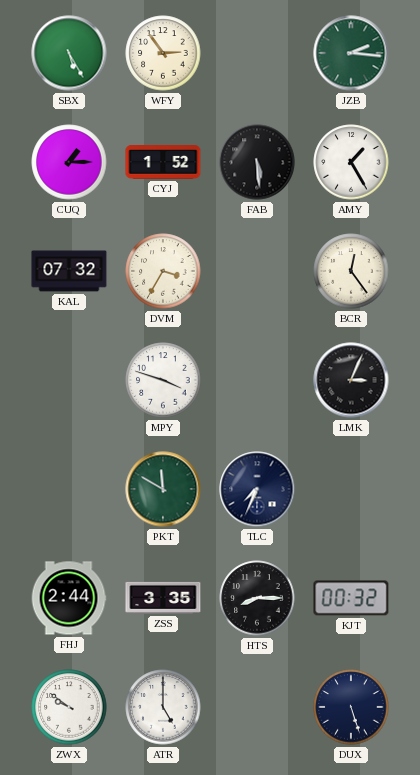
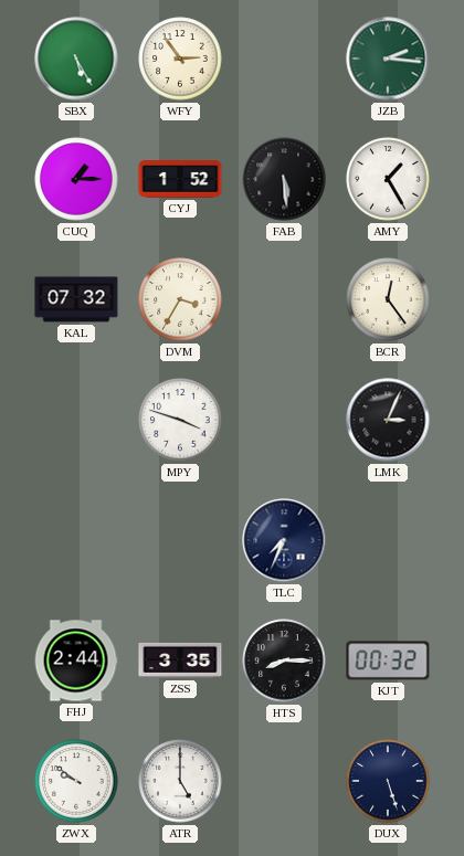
PKT: 11:50 -> none (163, 489)
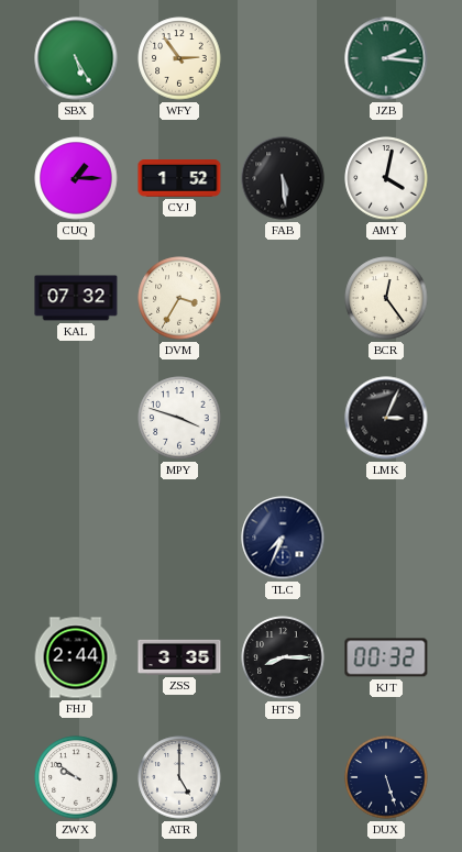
AMY: 1:25 -> 4:02 (386, 178)
